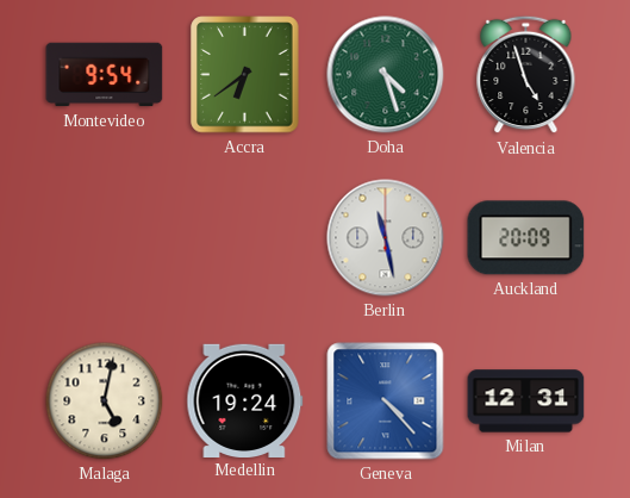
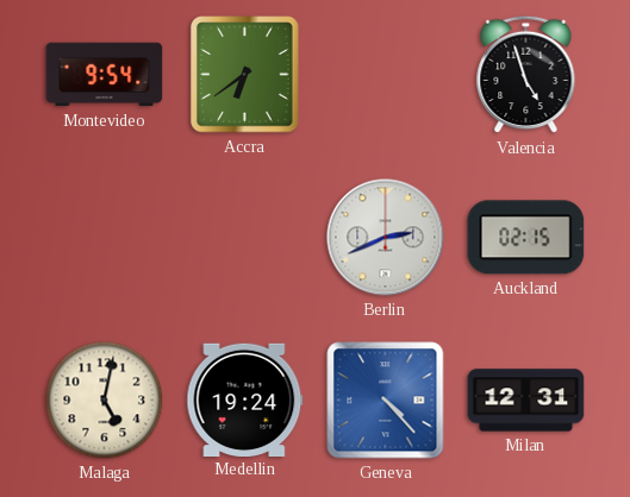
Doha: 4:27 -> none (386, 75)
Berlin: 11:28 -> 2:41 (386, 238)
Auckland: 20:09 -> 02:15 (526, 238)
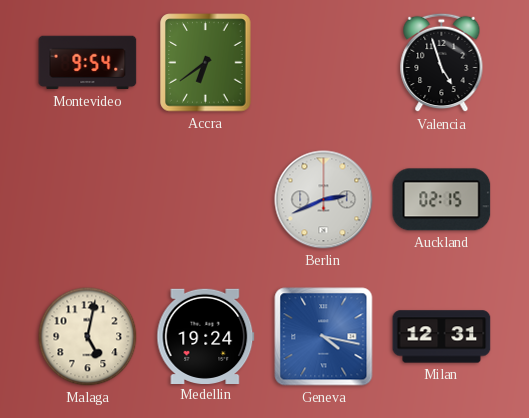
Geneva: 4:23 -> 4:17 (324, 337)
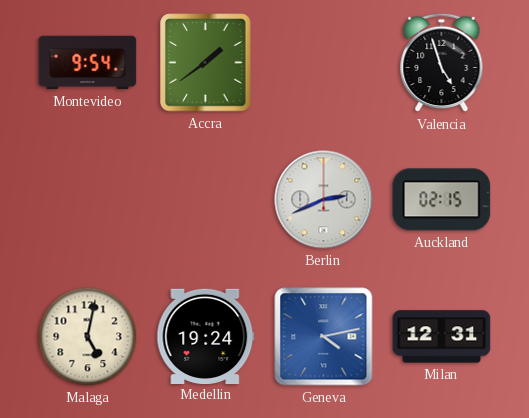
Accra: 6:39 -> 1:39 (206, 63)
Geneva: 4:17 -> 4:13 (324, 337)
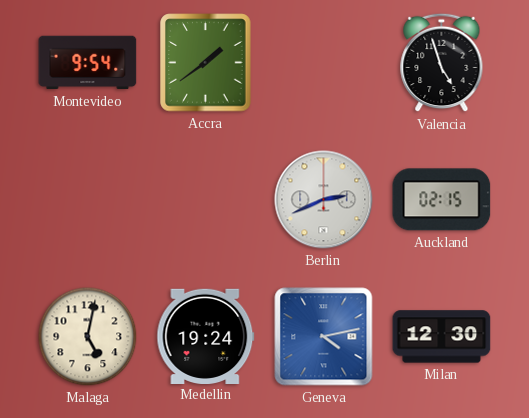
Milan: 12:31 -> 12:30 (442, 337)
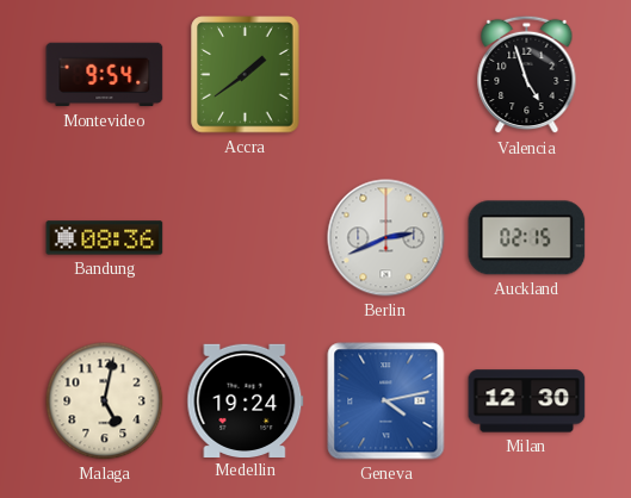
Bandung: none -> 08:36 (105, 238)
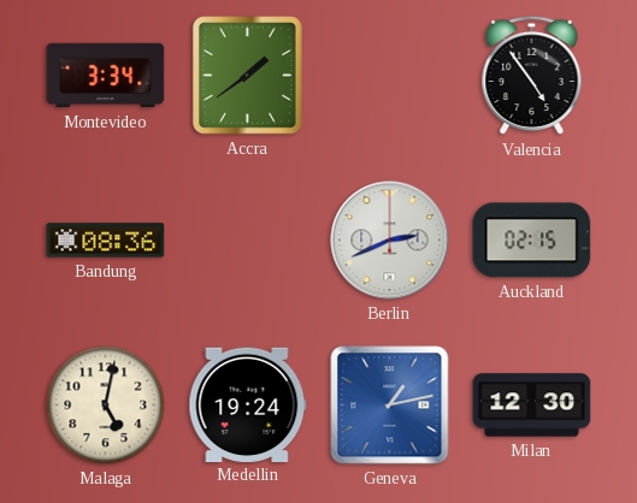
Montevideo: 9:54 -> 3:34 (106, 76)
Valencia: 4:57 -> 4:54 (532, 76)
Geneva: 4:13 -> 1:13 (390, 406)
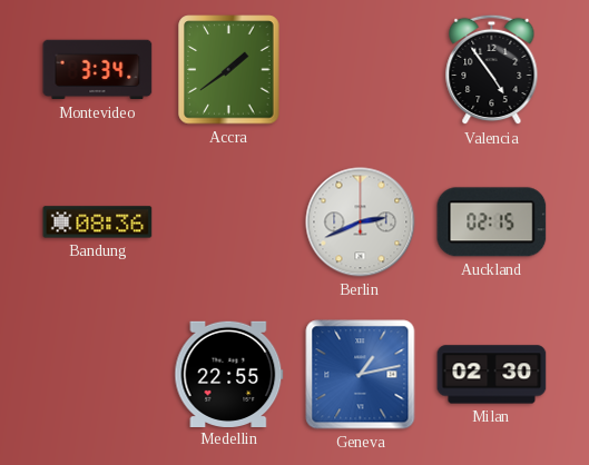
Malaga: 5:02 -> none (106, 406)
Medellin: 19:24 -> 22:55 (229, 374)
Milan: 12:30 -> 02:30 (492, 375)
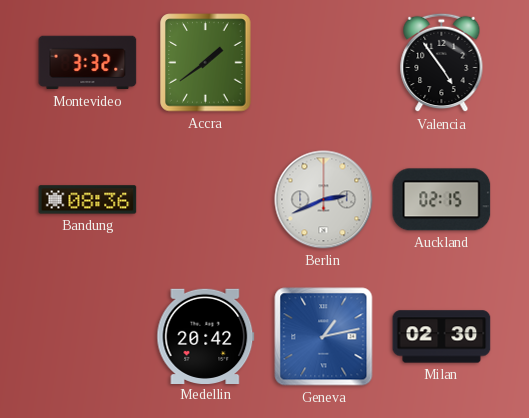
Montevideo: 3:34 -> 3:32 (88, 63)
Medellin: 22:55 -> 20:42 (206, 336)
